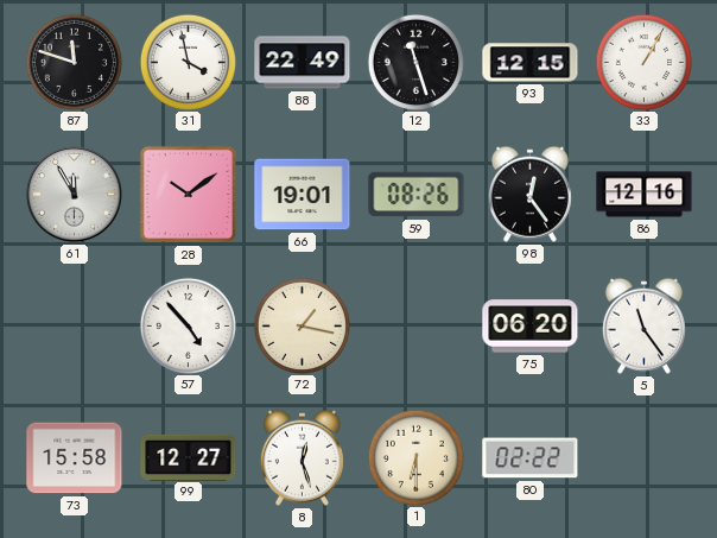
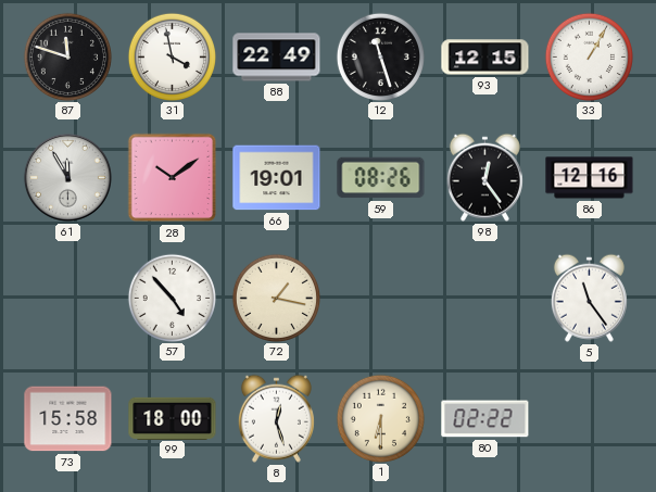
75: 06:20 -> none (531, 327)
99: 12:27 -> 18:00 (173, 418)
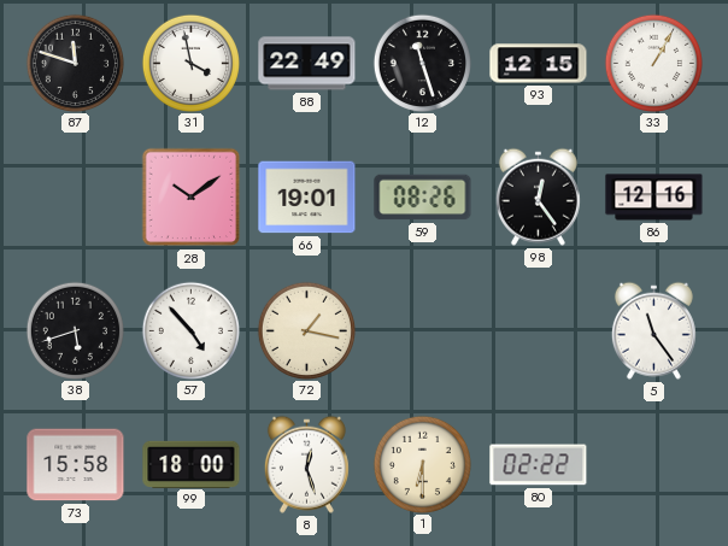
61: 11:55 -> none (67, 177)
38: none -> 5:42 (75, 330)
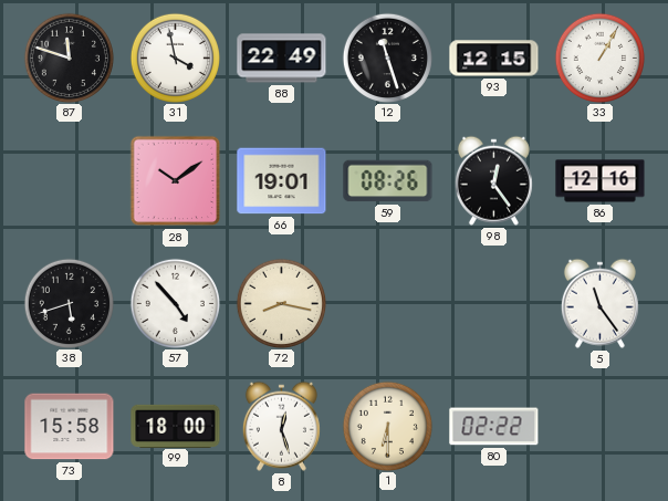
72: 1:17 -> 8:17 (281, 303)
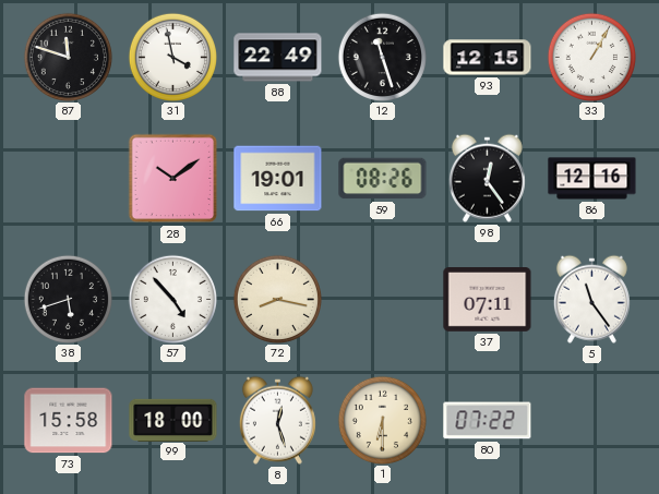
37: none -> 07:11 (488, 300)
80: 02:22 -> 07:22 (488, 421)
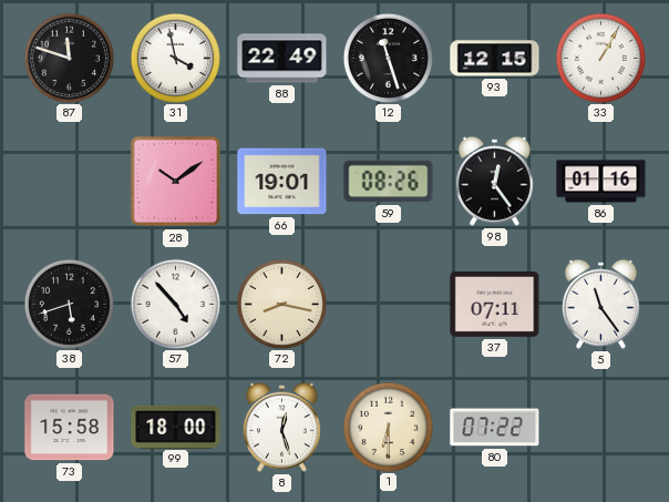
86: 12:16 -> 01:16 (601, 182)
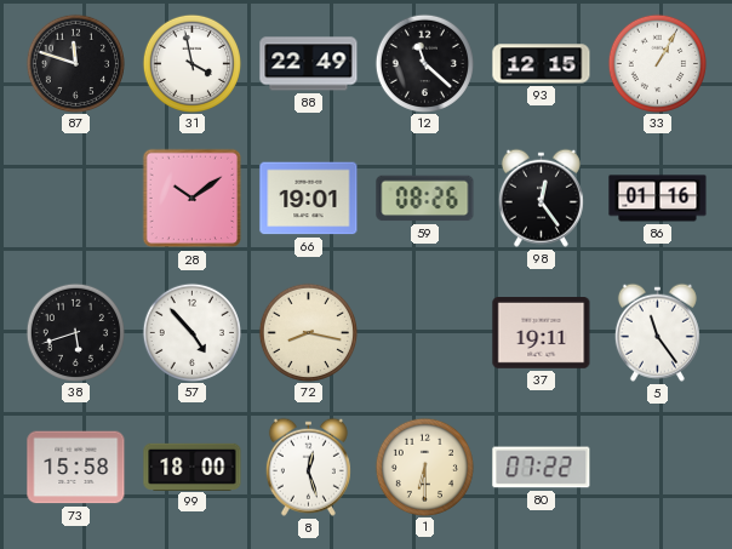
12: 11:27 -> 11:22 (424, 63)
37: 07:11 -> 19:11 (542, 333)
